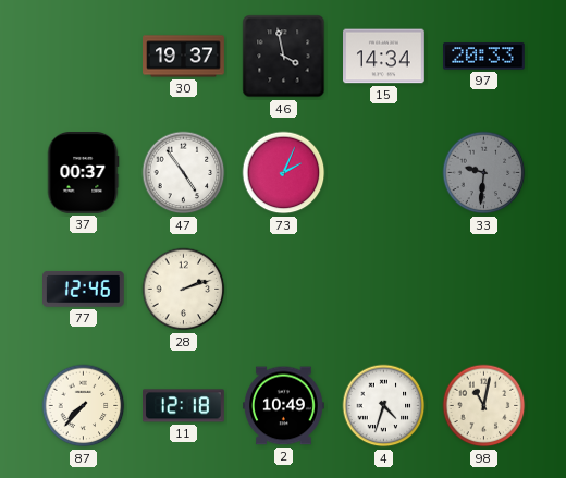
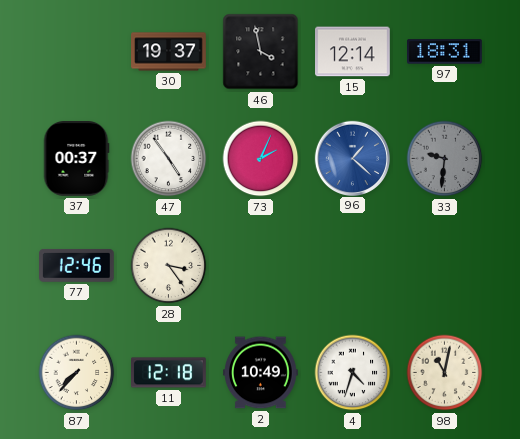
15: 14:34 -> 12:14 (353, 52)
97: 20:33 -> 18:31 (445, 52)
96: none -> 1:22 (352, 158)
28: 2:12 -> 3:24 (169, 266)
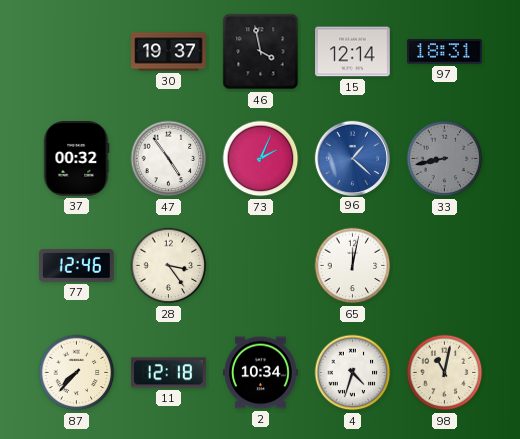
37: 00:37 -> 00:32 (76, 159)
33: 9:31 -> 8:43 (445, 159)
65: none -> 12:02 (353, 266)
2: 10:49 -> 10:34 (261, 373)
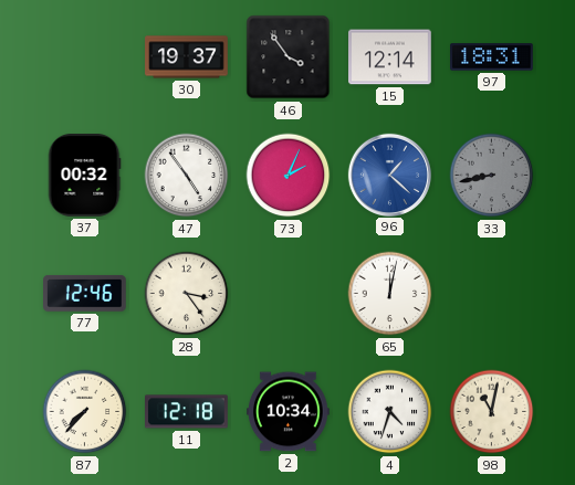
46: 3:58 -> 3:54 (289, 57)
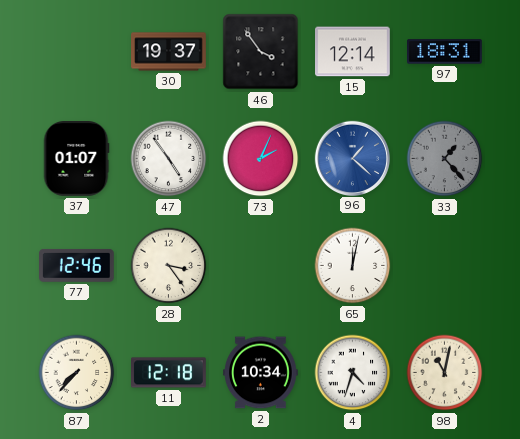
37: 00:32 -> 01:07 (76, 159)
33: 8:43 -> 1:23 (445, 159)
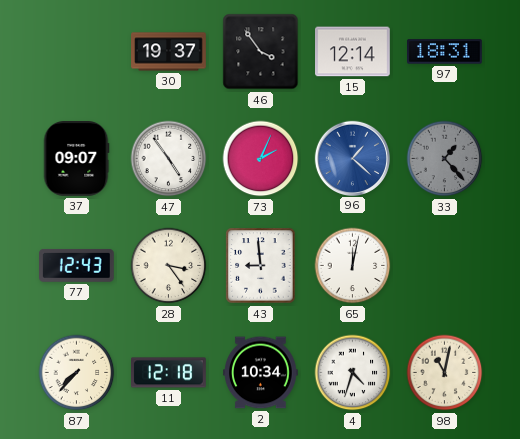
37: 01:07 -> 09:07 (76, 159)
77: 12:46 -> 12:43 (77, 266)
43: none -> 8:59 (261, 266)
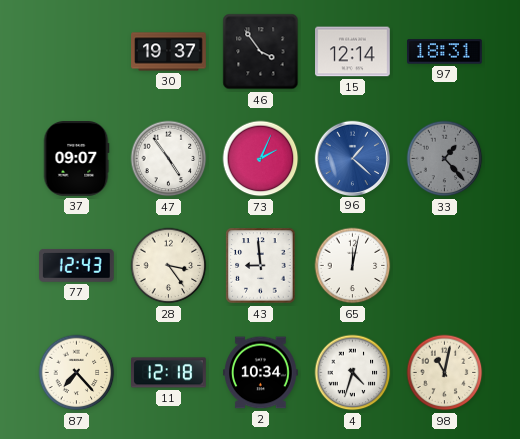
87: 7:37 -> 7:23 (77, 373)
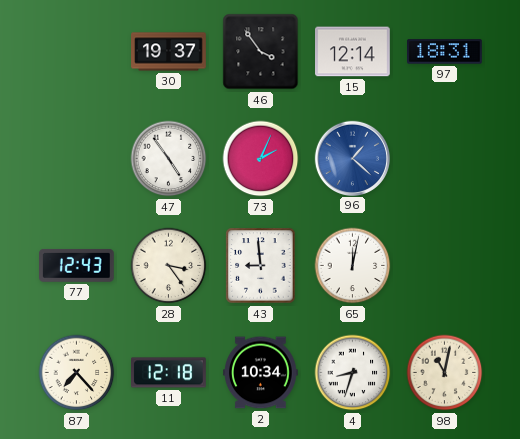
37: 09:07 -> none (76, 159)
33: 1:23 -> none (445, 159)
4: 4:33 -> 8:33 (353, 373)
